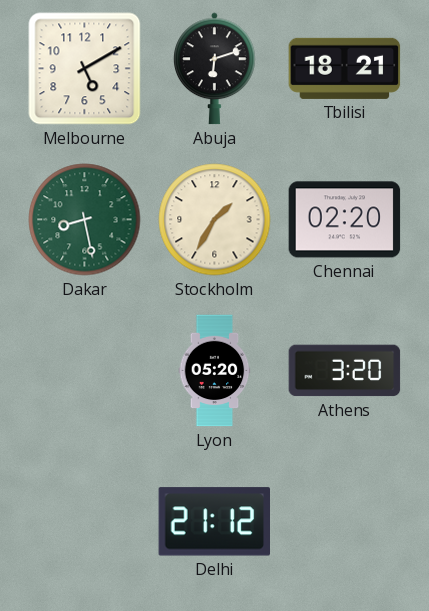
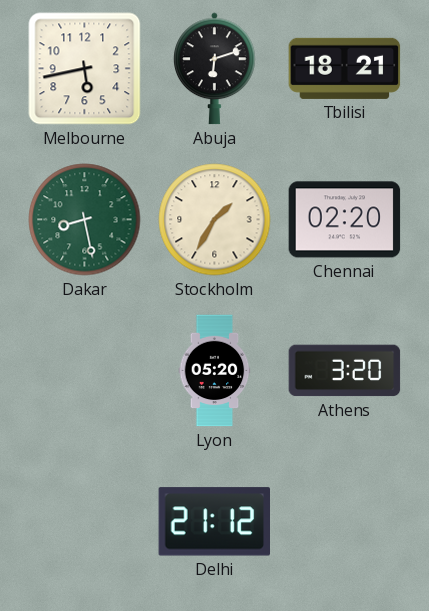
Melbourne: 5:10 -> 5:43 (85, 69)
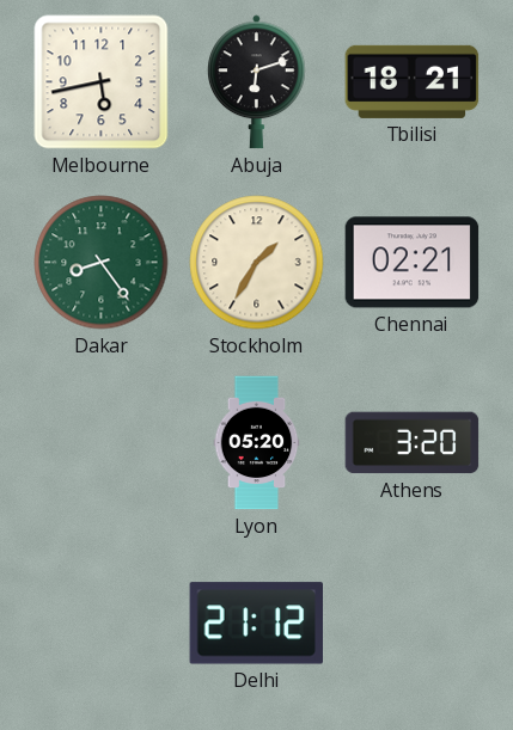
Dakar: 8:28 -> 8:24 (102, 263)
Chennai: 02:20 -> 02:21 (413, 263)
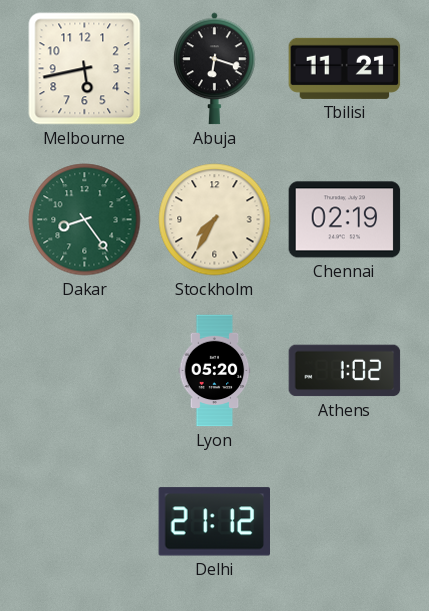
Abuja: 6:12 -> 6:18 (215, 69)
Tbilisi: 18:21 -> 11:21 (345, 68)
Stockholm: 1:35 -> 7:35 (215, 220)
Chennai: 02:21 -> 02:19 (345, 220)
Athens: 3:20 -> 1:02 (345, 371)
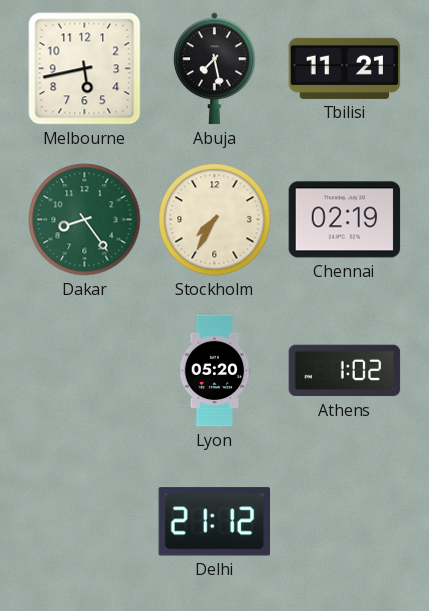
Abuja: 6:18 -> 7:28 (215, 69)
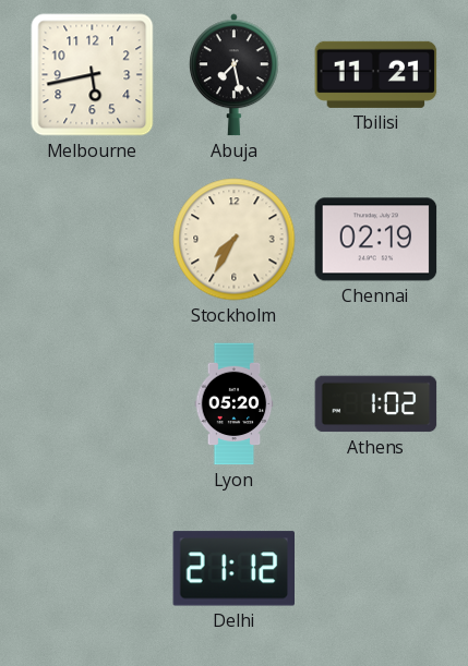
Dakar: 8:24 -> none (85, 220)
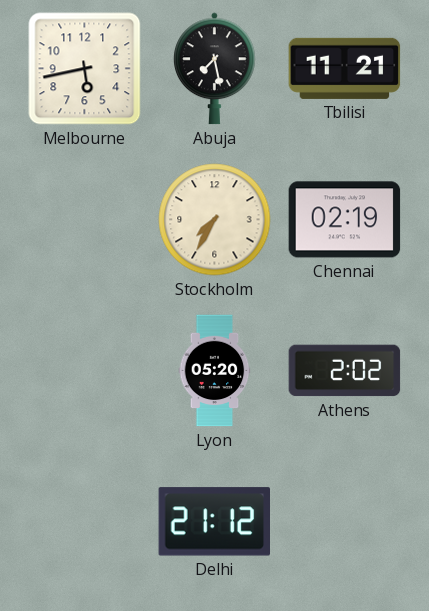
Athens: 1:02 -> 2:02 (345, 371)
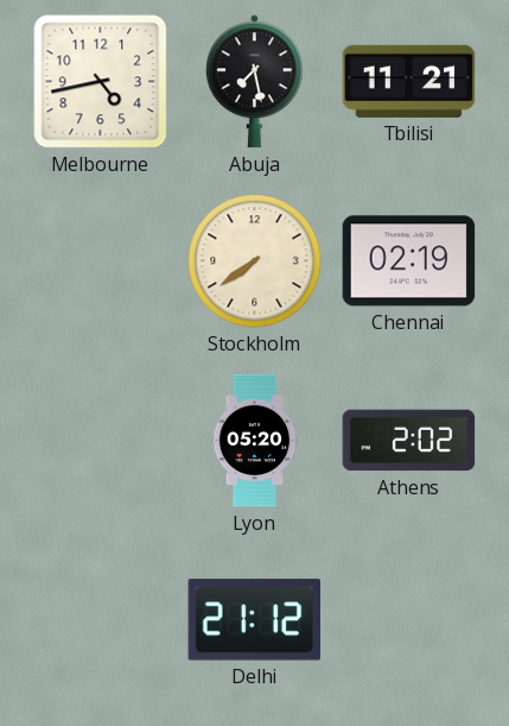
Melbourne: 5:43 -> 4:43 (101, 82)
Stockholm: 7:35 -> 7:39 (255, 261)
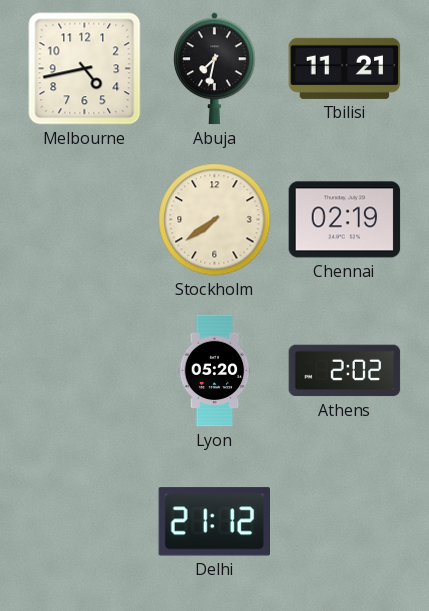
Abuja: 7:28 -> 7:32 (215, 69)
